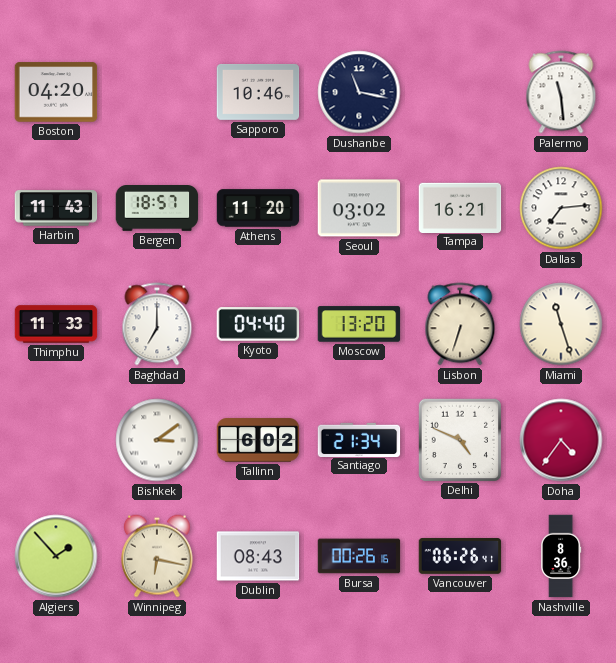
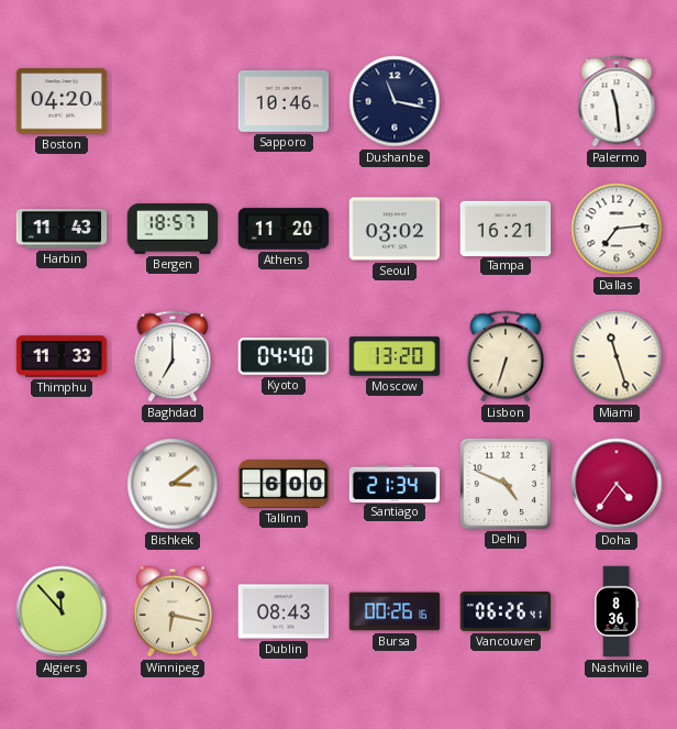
Tallinn: 6:02 -> 6:00 (284, 484)
Algiers: 1:53 -> 11:53 (62, 611)
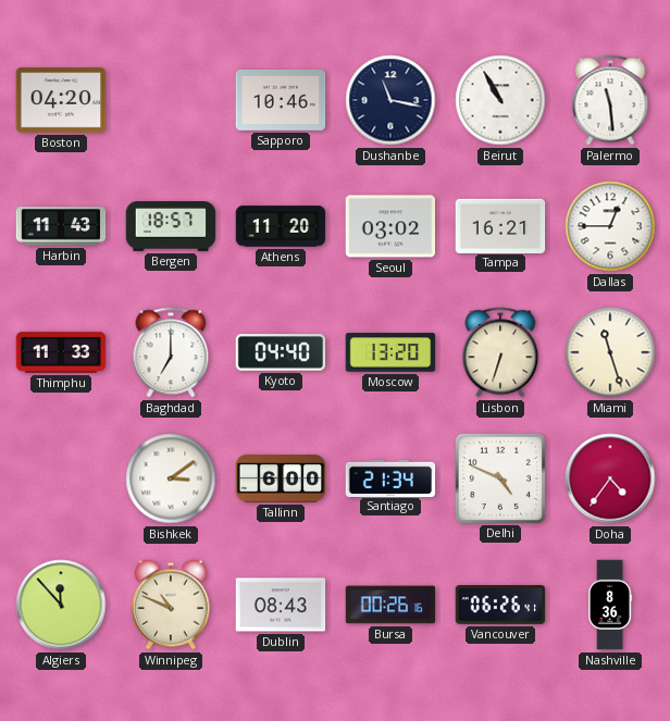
Beirut: none -> 10:55 (500, 100)
Dallas: 7:14 -> 12:45 (610, 226)
Winnipeg: 6:17 -> 10:49 (171, 605)
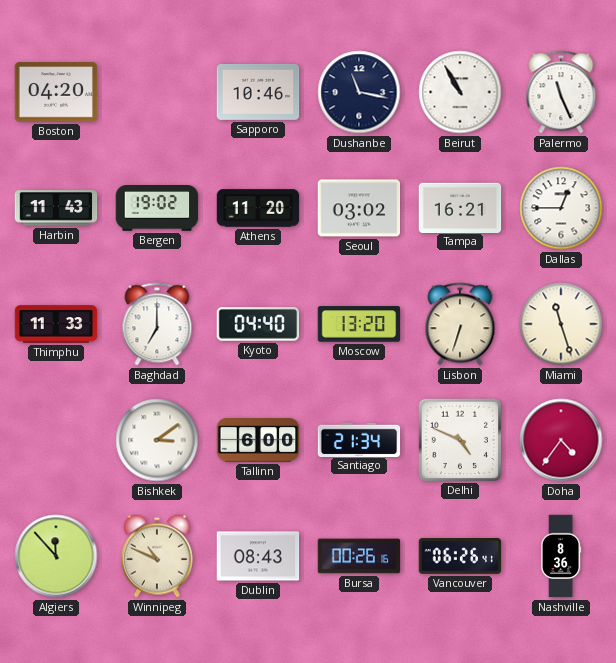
Palermo: 11:29 -> 11:26 (561, 92)
Bergen: 18:57 -> 19:02 (157, 209)
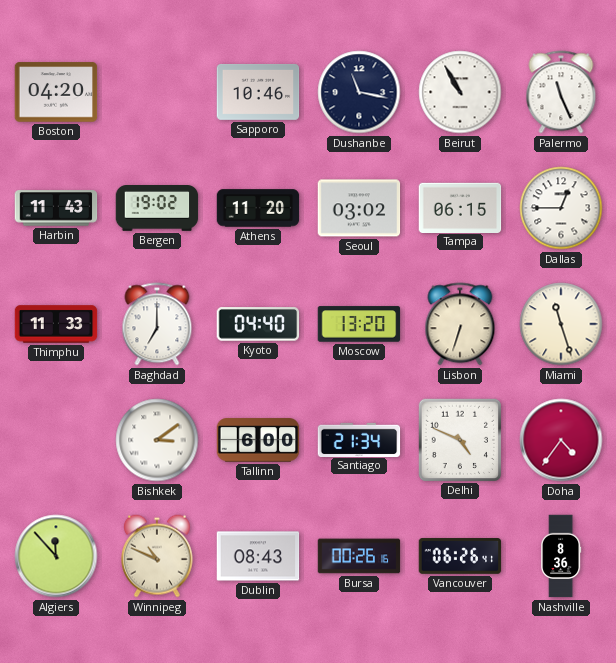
Tampa: 16:21 -> 06:15 (460, 207)
